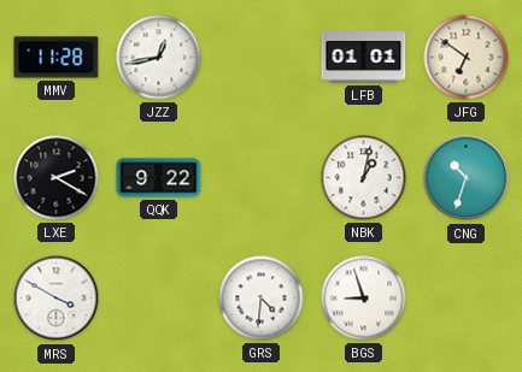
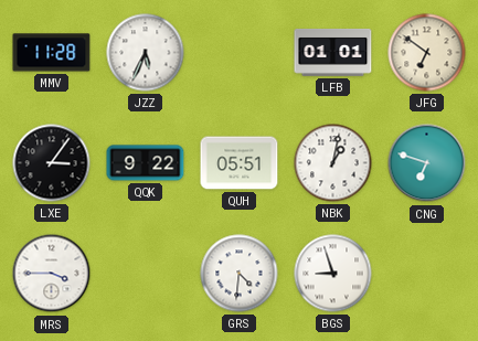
JZZ: 12:43 -> 5:34 (146, 53)
LXE: 2:20 -> 3:06 (52, 163)
QUH: none -> 05:51 (240, 163)
CNG: 10:33 -> 6:48 (427, 163)
MRS: 3:50 -> 3:45 (52, 274)
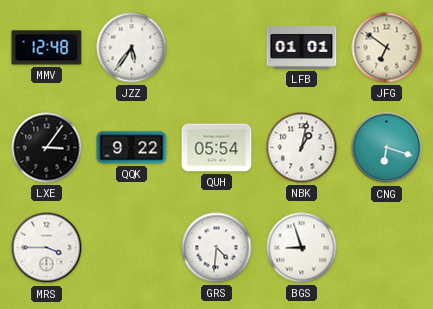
MMV: 11:28 -> 12:48 (47, 48)
JZZ: 5:34 -> 5:36 (132, 48)
QUH: 05:51 -> 05:54 (217, 148)
CNG: 6:48 -> 6:18 (387, 148)
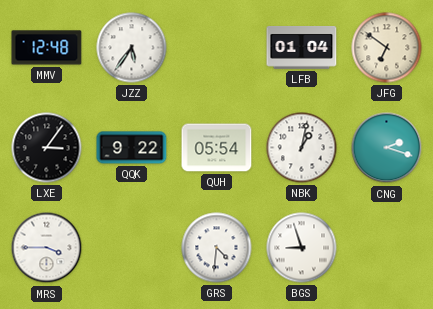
LFB: 01:01 -> 01:04 (302, 48)
CNG: 6:18 -> 2:18 (387, 148)
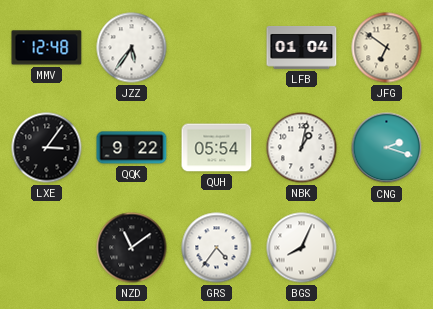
MRS: 3:45 -> none (47, 248)
NZD: none -> 11:09 (132, 248)
GRS: 4:31 -> 4:36 (217, 248)
BGS: 8:57 -> 8:04 (302, 248)
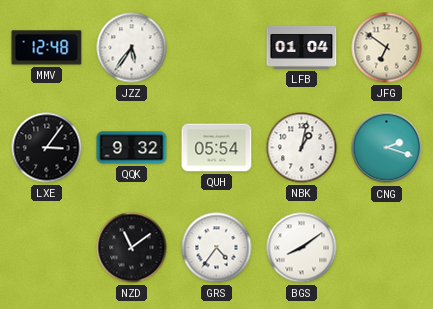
QQK: 9:22 -> 9:32 (132, 148)
BGS: 8:04 -> 8:09 (302, 248)
